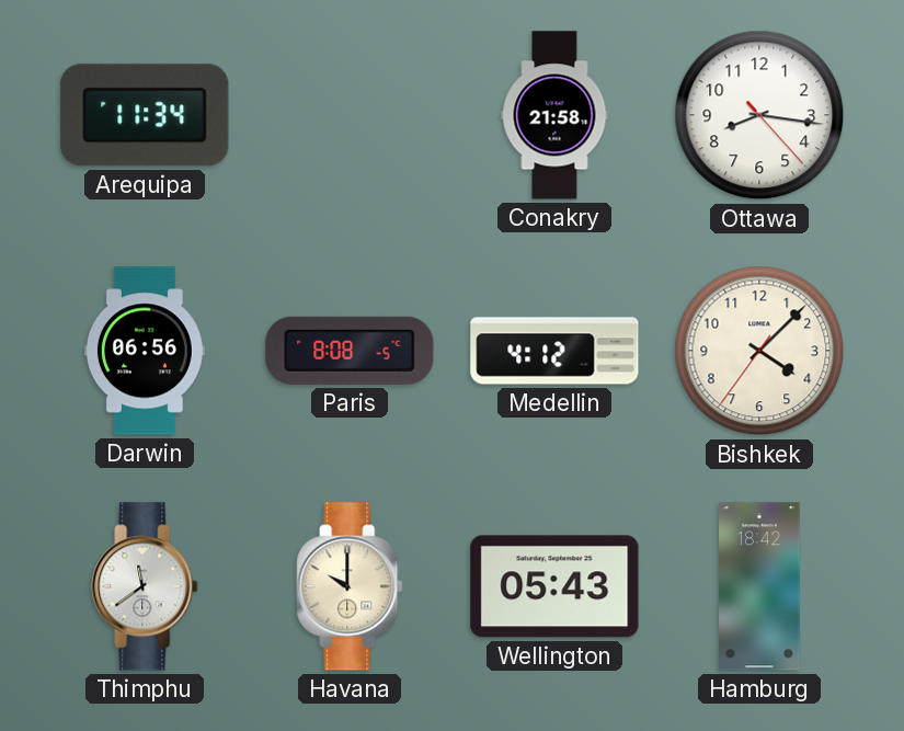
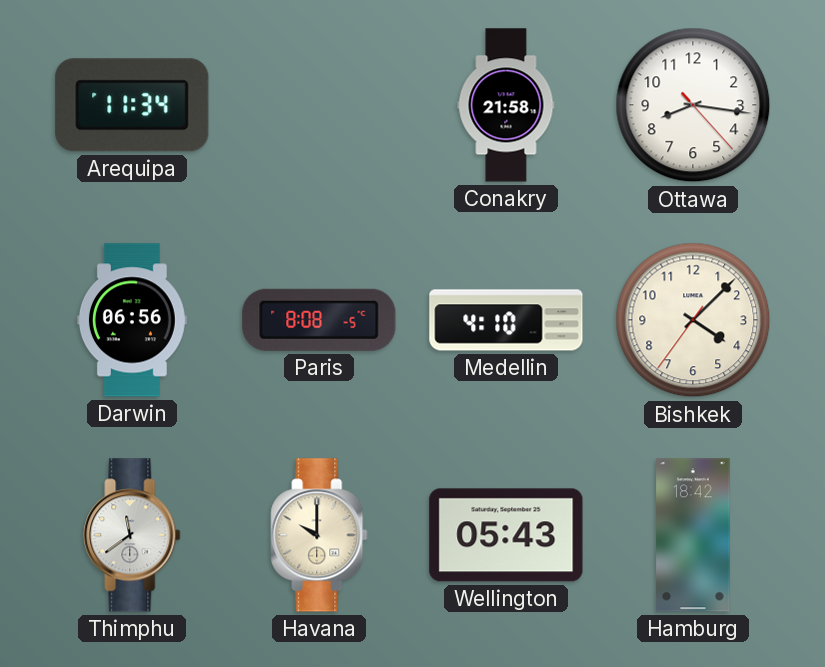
Medellin: 4:12 -> 4:10 (506, 320)
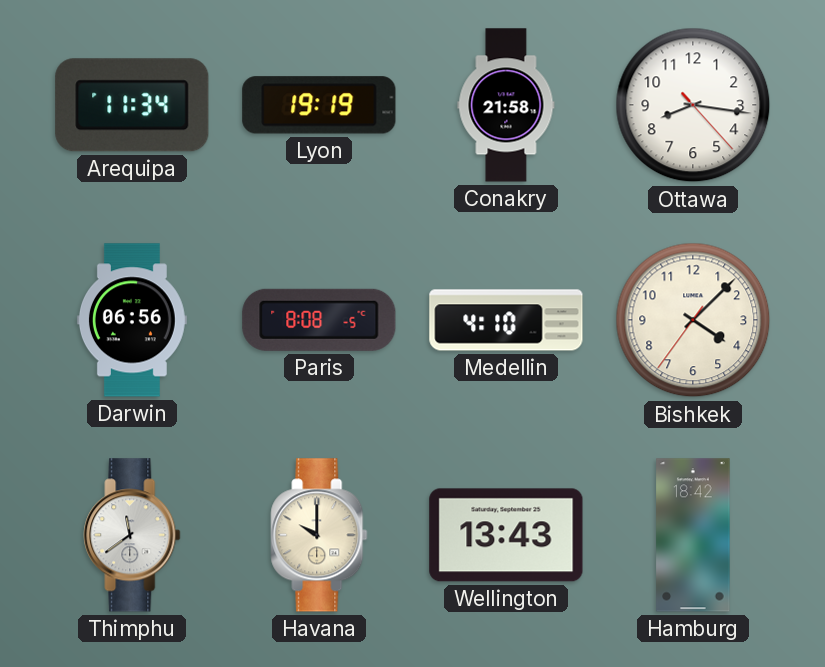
Lyon: none -> 19:19 (319, 105)
Wellington: 05:43 -> 13:43 (506, 535)
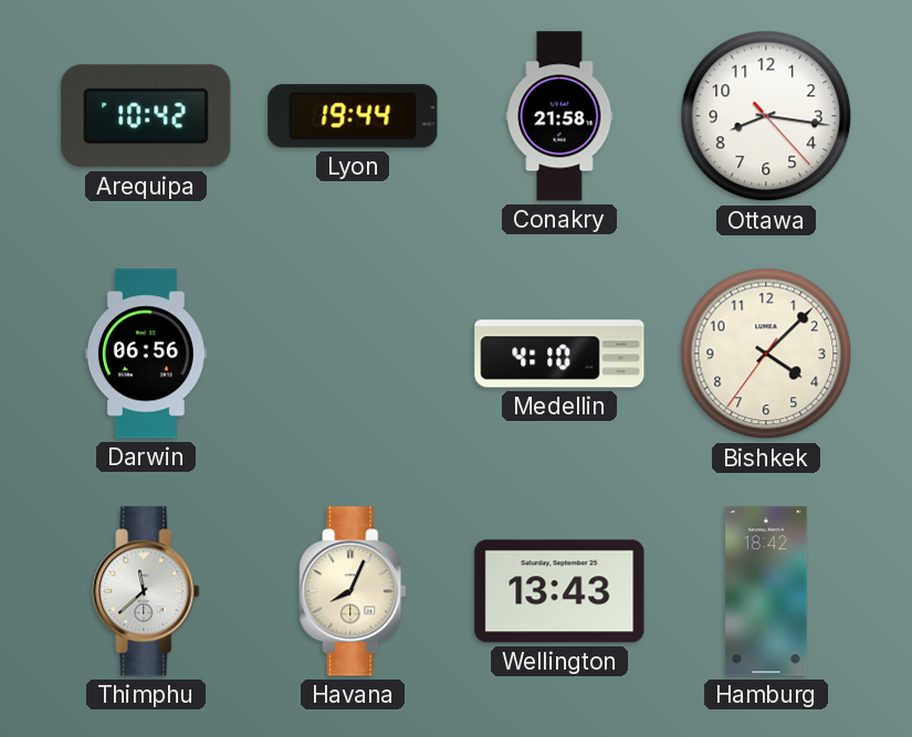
Arequipa: 11:34 -> 10:42 (146, 116)
Lyon: 19:19 -> 19:44 (353, 116)
Paris: 8:08 -> none (319, 320)
Thimphu: 11:39 -> 11:38 (146, 591)
Havana: 10:00 -> 8:04 (353, 591)
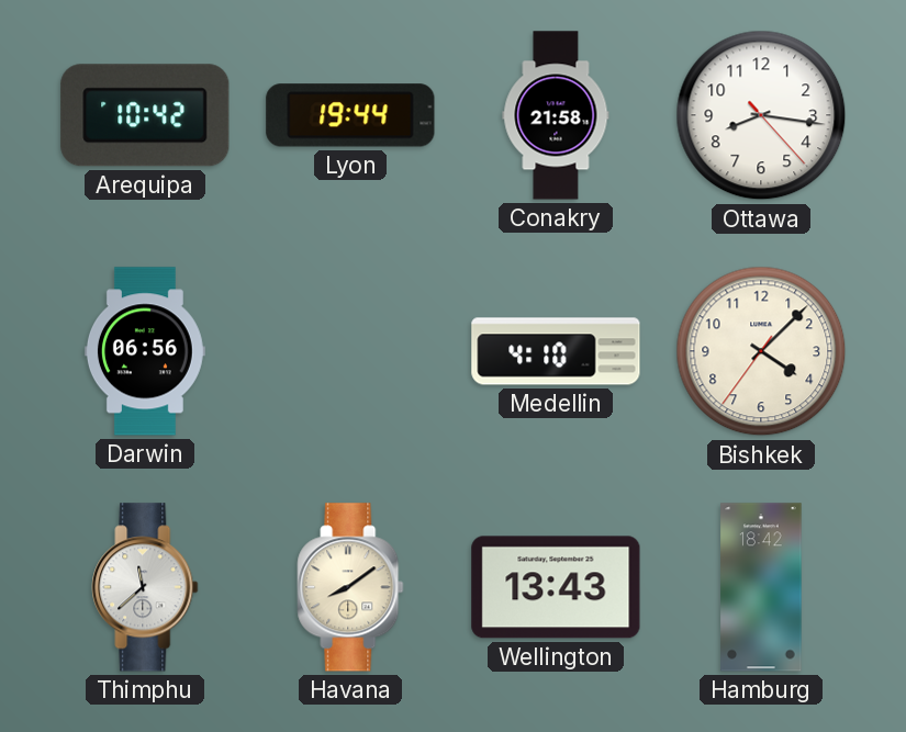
Havana: 8:04 -> 8:09 (350, 587)
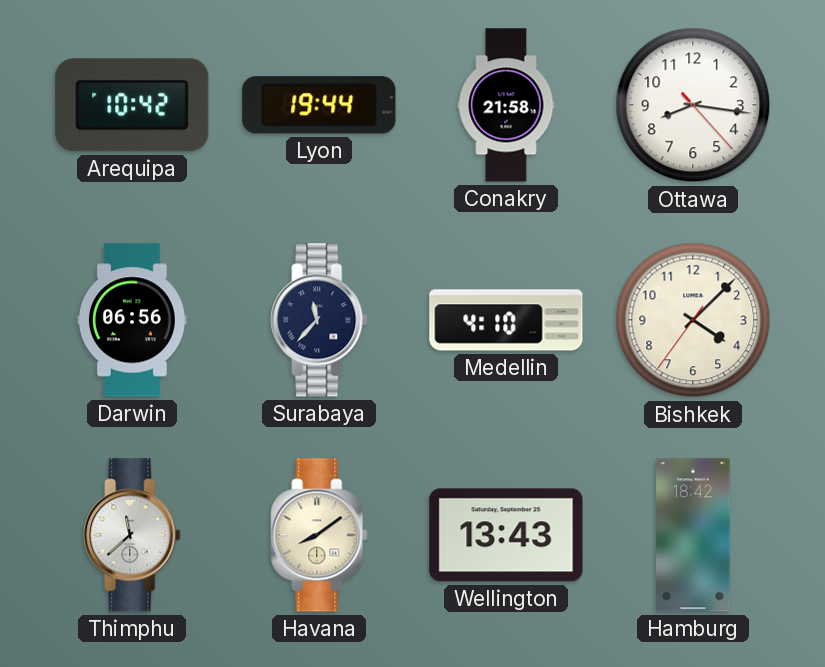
Surabaya: none -> 11:37 (319, 320)
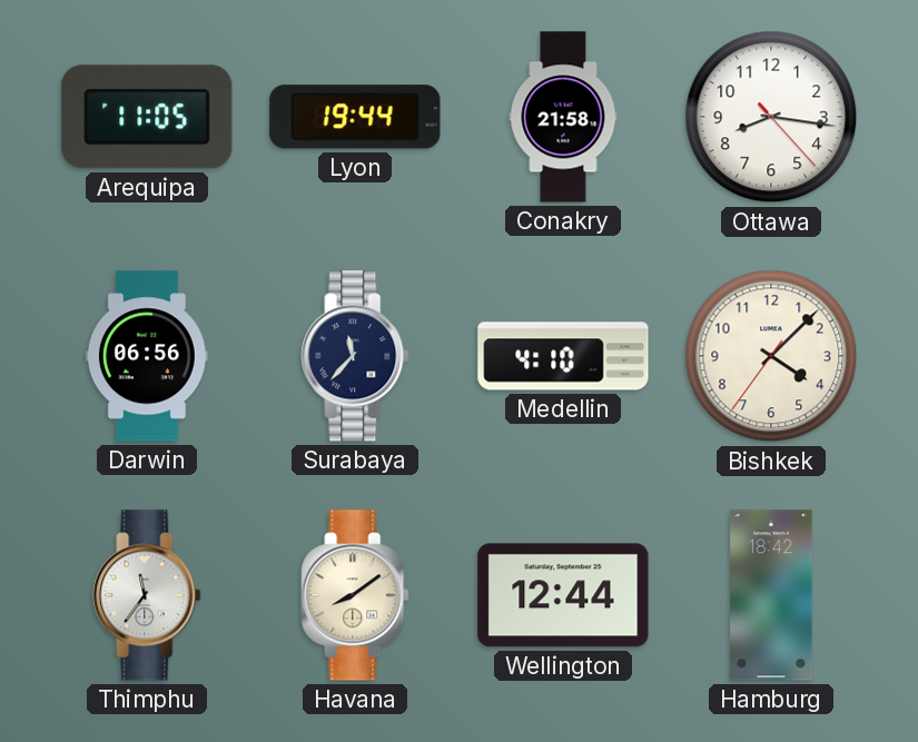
Arequipa: 10:42 -> 11:05 (147, 117)
Thimphu: 11:38 -> 11:36 (147, 595)
Wellington: 13:43 -> 12:44 (563, 595)
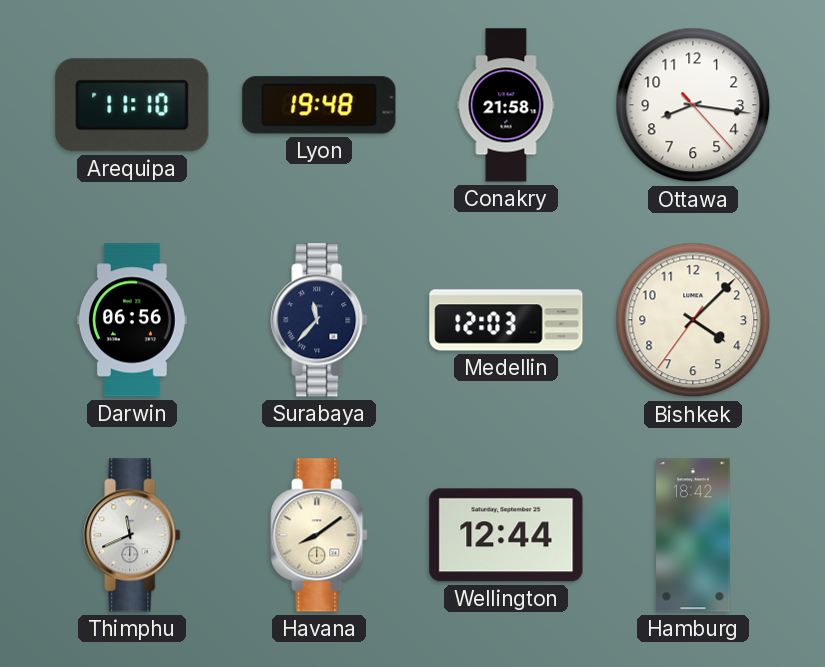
Arequipa: 11:05 -> 11:10 (132, 105)
Lyon: 19:44 -> 19:48 (319, 105)
Medellin: 4:10 -> 12:03 (506, 320)
Thimphu: 11:36 -> 11:41 (132, 535)
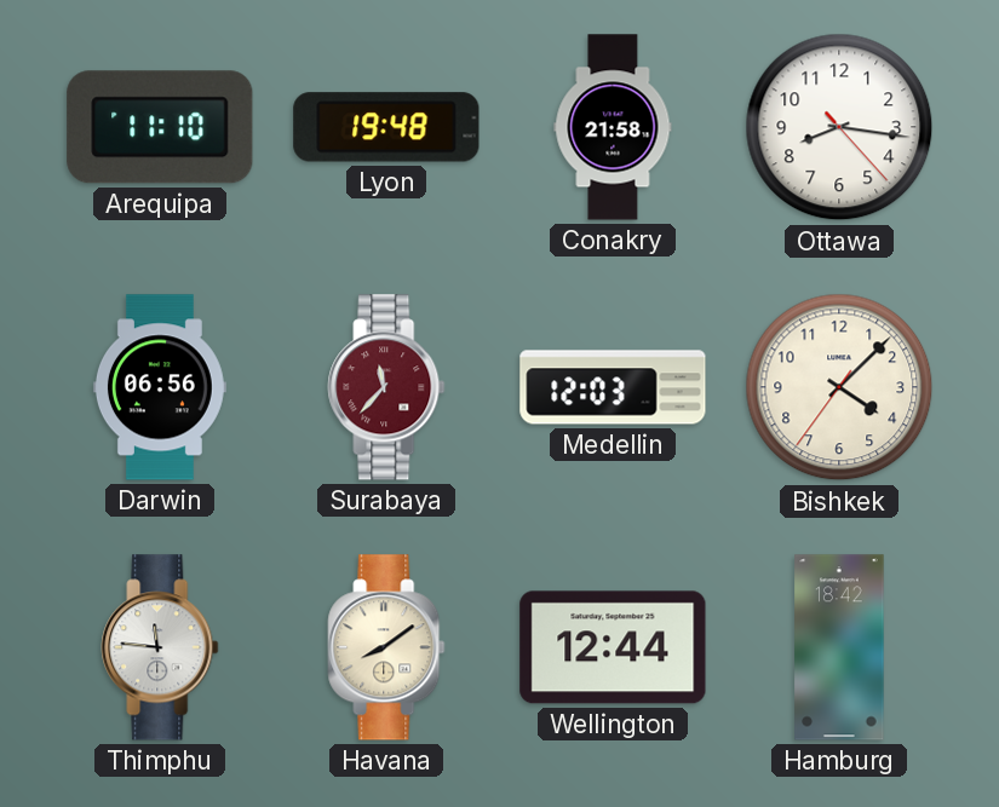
Surabaya dial: navy -> burgundy (386, 387)
Thimphu: 11:41 -> 11:46 (160, 647)
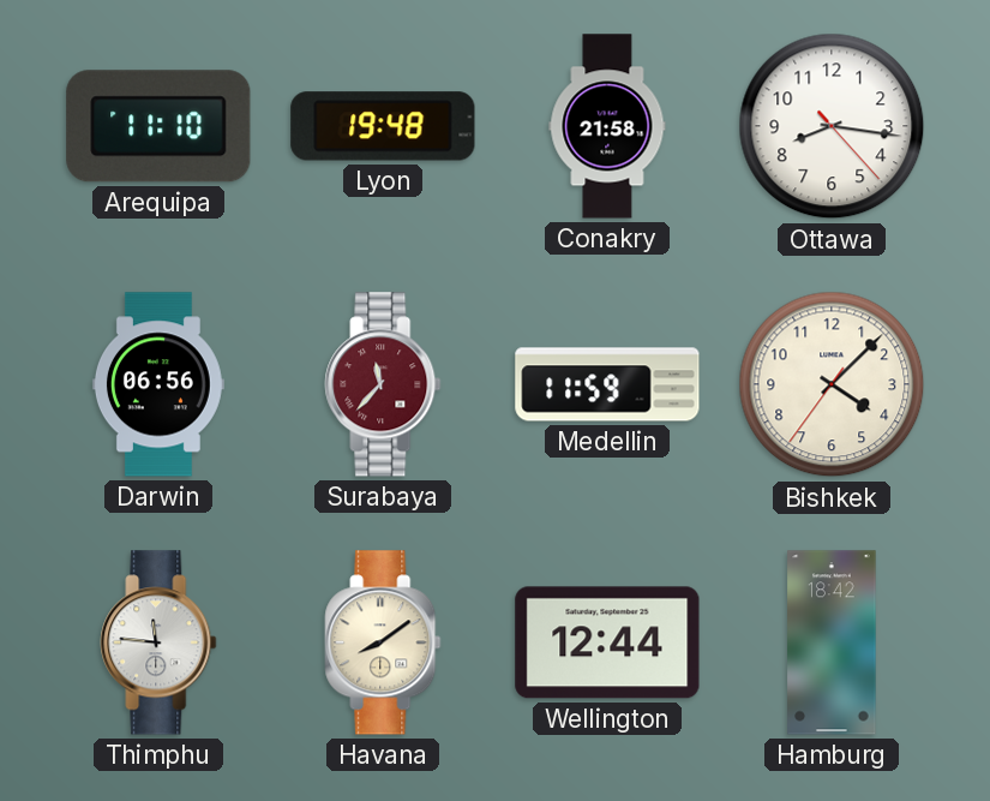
Medellin: 12:03 -> 11:59 (607, 384)
